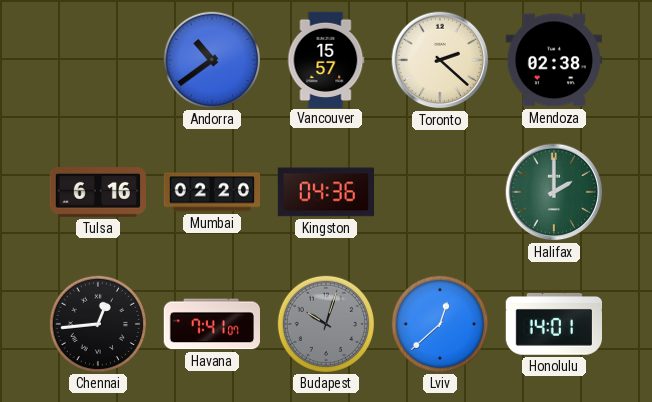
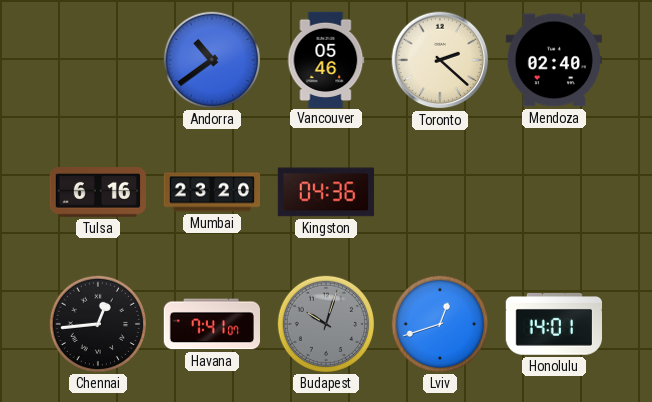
Vancouver: 15:57 -> 05:46 (326, 59)
Mendoza: 02:38 -> 02:40 (553, 60)
Mumbai: 02:20 -> 23:20 (212, 192)
Halifax: 2:00 -> none (554, 192)
Lviv: 12:38 -> 12:42 (439, 323)
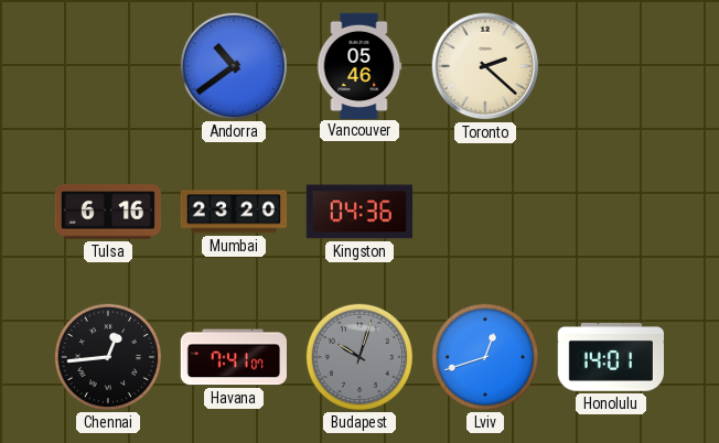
Mendoza: 02:40 -> none (553, 60)
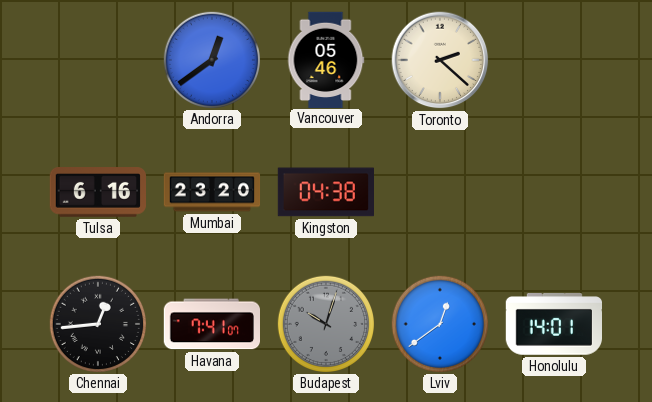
Andorra: 10:39 -> 12:39 (211, 59)
Kingston: 04:36 -> 04:38 (325, 192)
Lviv: 12:42 -> 12:39 (439, 323)
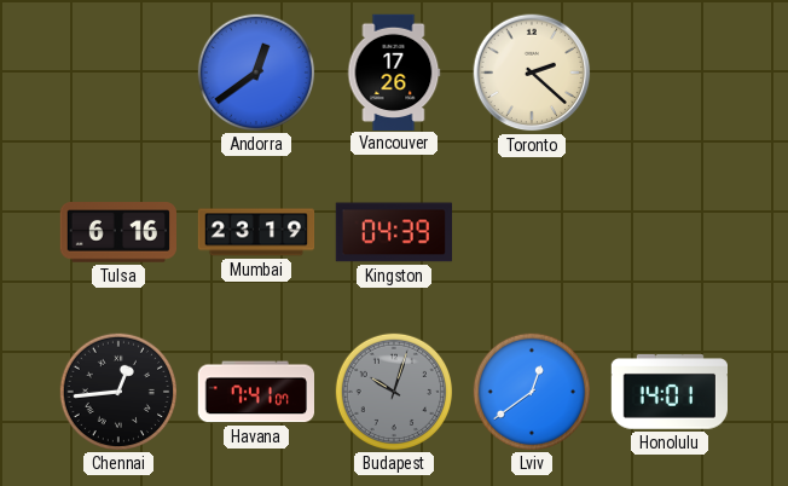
Vancouver: 05:46 -> 17:26 (394, 71)
Mumbai: 23:20 -> 23:19 (256, 232)
Kingston: 04:38 -> 04:39 (393, 232)
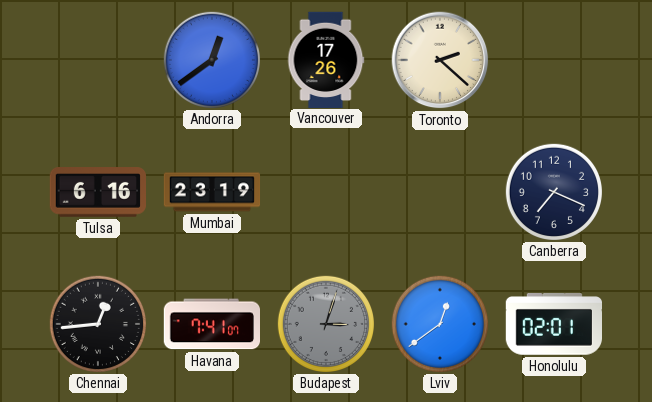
Kingston: 04:39 -> none (393, 232)
Canberra: none -> 7:19 (553, 191)
Budapest: 10:03 -> 3:03 (325, 323)
Honolulu: 14:01 -> 02:01 (553, 325)
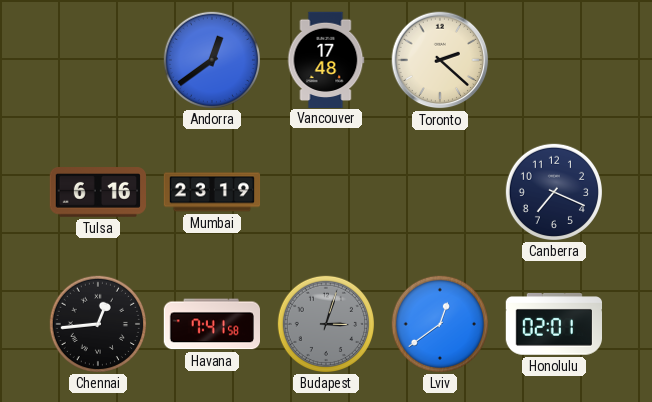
Vancouver: 17:26 -> 17:48 (326, 59)
Havana: 7:41:07 -> 7:41:58 (211, 324)
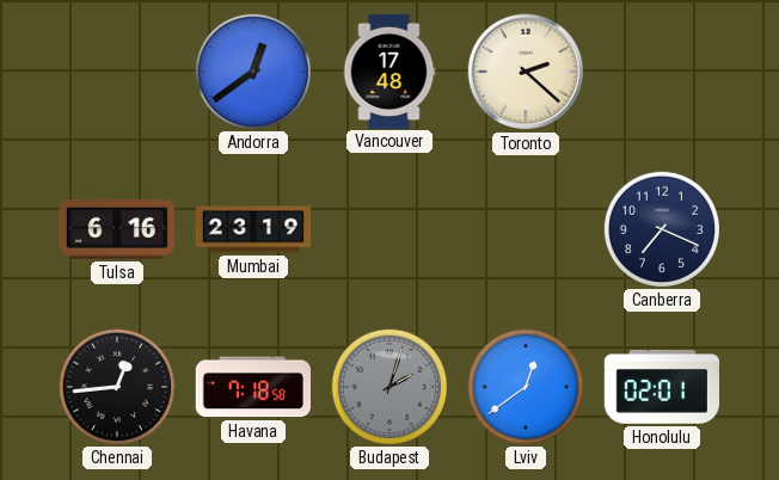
Havana: 7:41 -> 7:18 (252, 387)
Budapest: 3:03 -> 2:03 (388, 386)
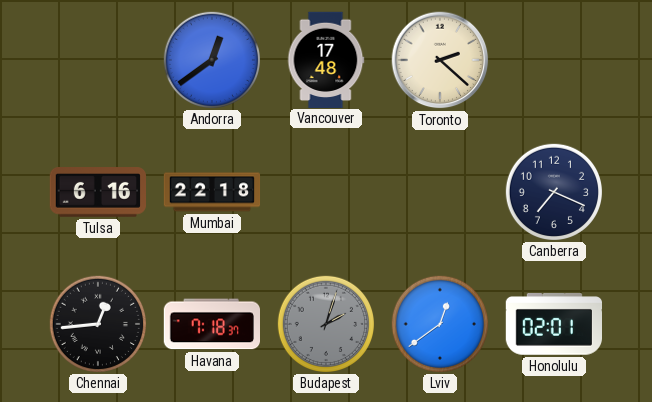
Mumbai: 23:19 -> 22:18 (212, 192)
Havana: 7:18:58 -> 7:18:37 (211, 324)
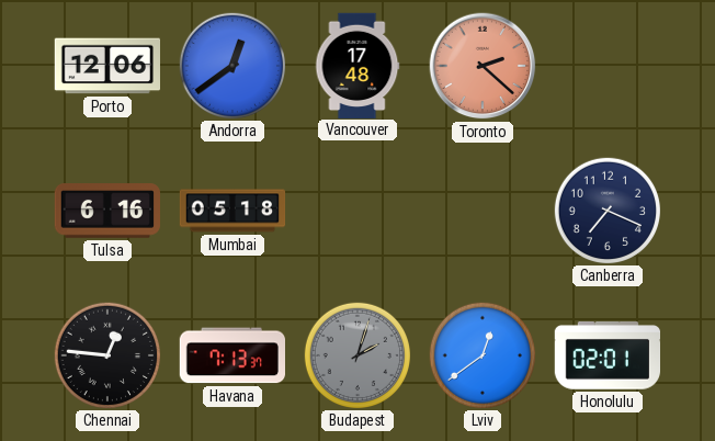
Porto: none -> 12:06 (106, 66)
Toronto dial: cream -> salmon (483, 66)
Mumbai: 22:18 -> 05:18 (232, 211)
Chennai: 12:44 -> 12:46 (106, 354)
Havana: 7:18 -> 7:13 (231, 355)
